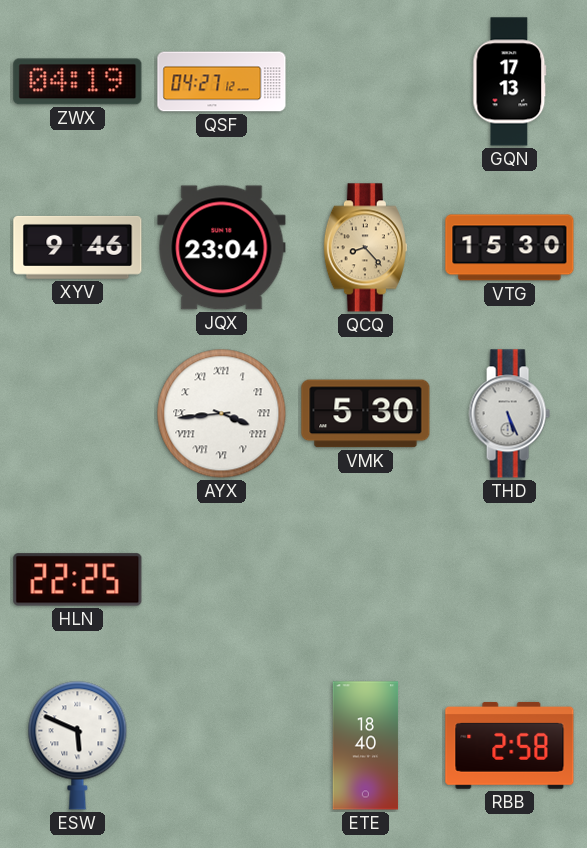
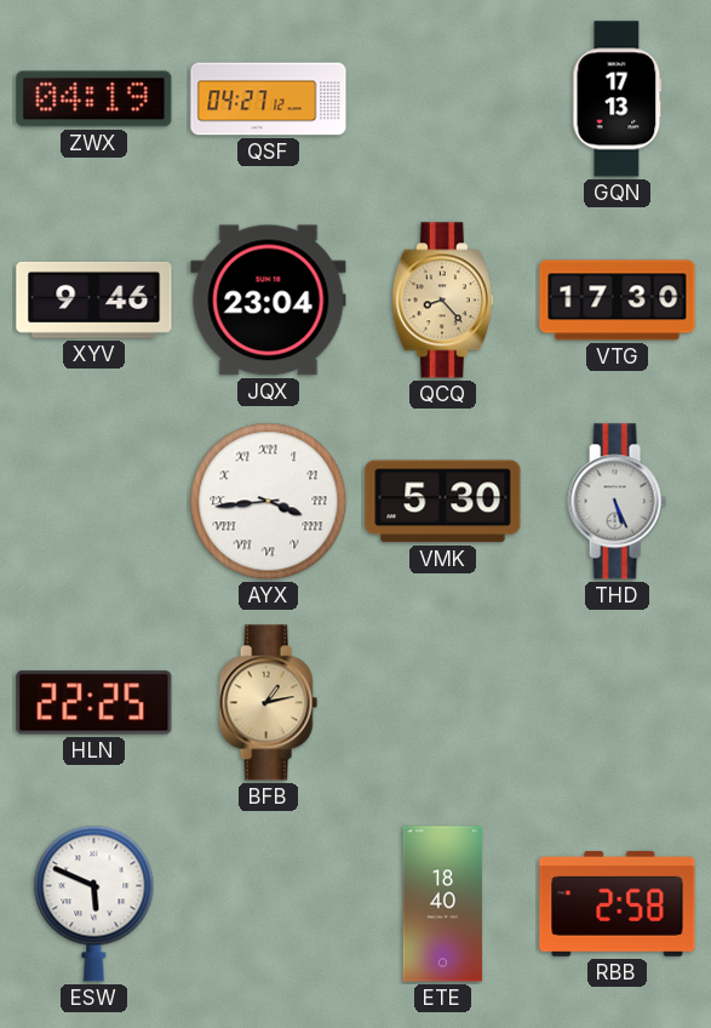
VTG: 15:30 -> 17:30 (618, 301)
BFB: none -> 1:13 (268, 703)
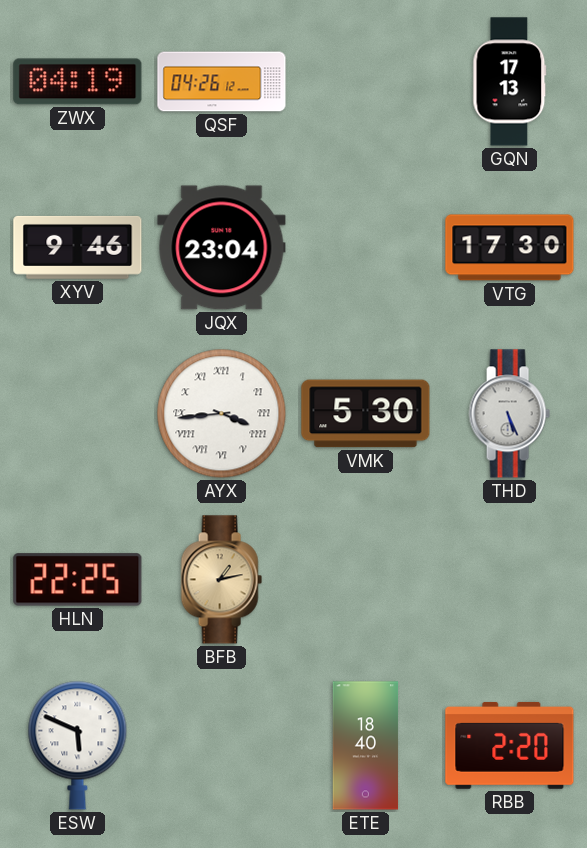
QSF: 04:27 -> 04:26 (222, 82)
QCQ: 8:23 -> none (442, 301)
RBB: 2:58 -> 2:20 (510, 746)
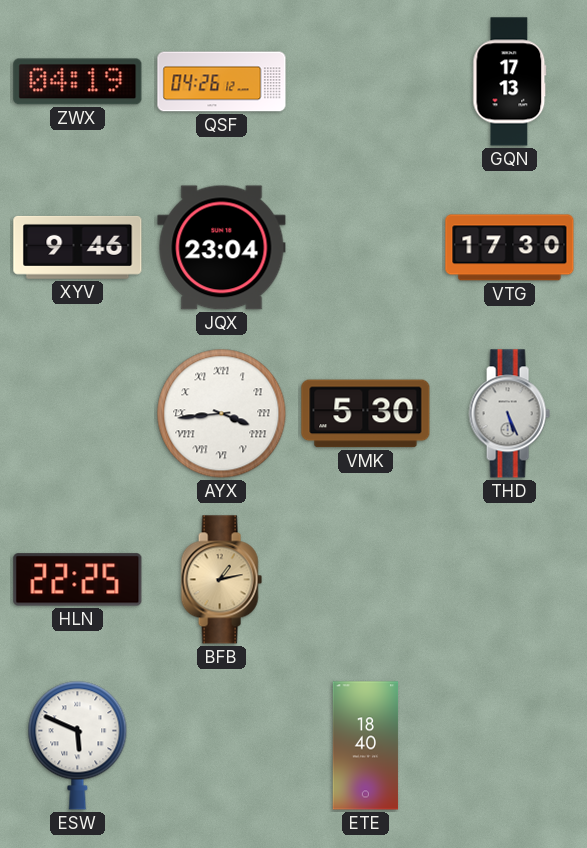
RBB: 2:20 -> none (510, 746)
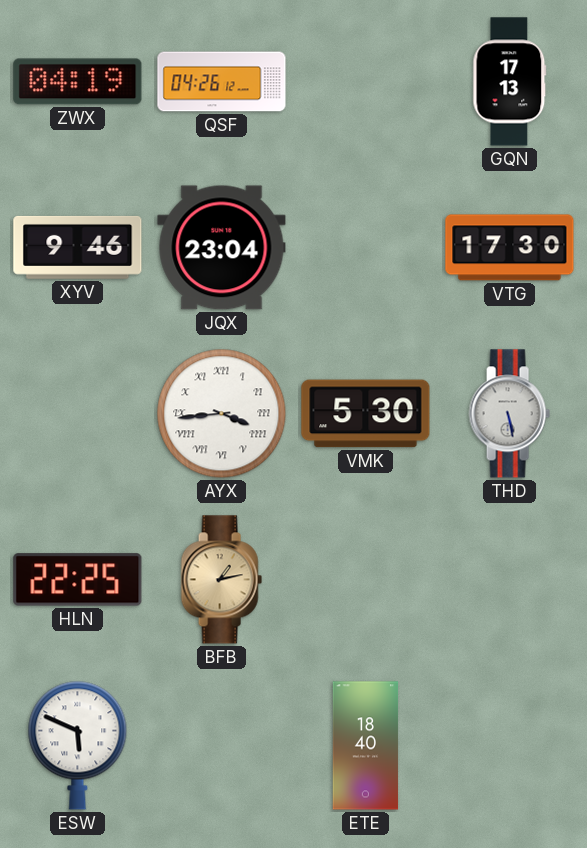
THD: 5:26 -> 5:28 (509, 414)
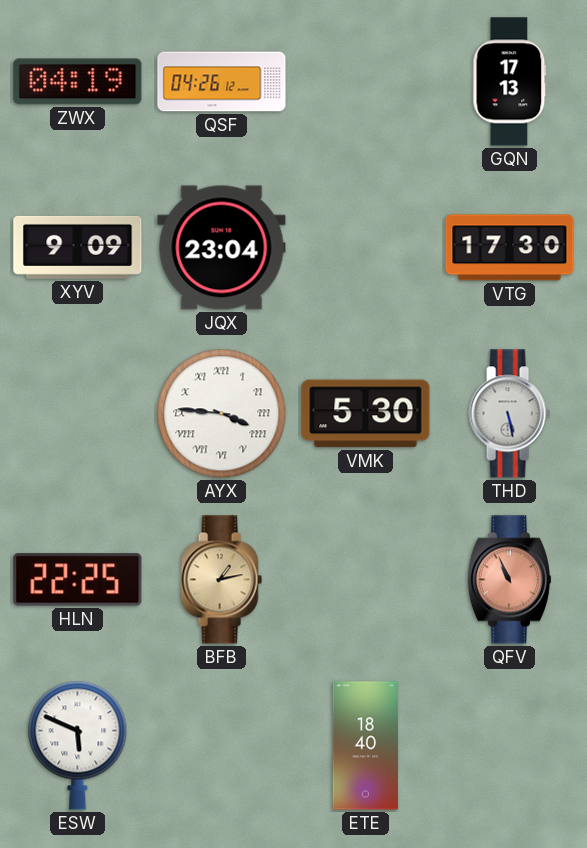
XYV: 9:46 -> 9:09 (78, 247)
AYX: 3:44 -> 3:46 (222, 414)
QFV: none -> 10:56 (509, 580)
